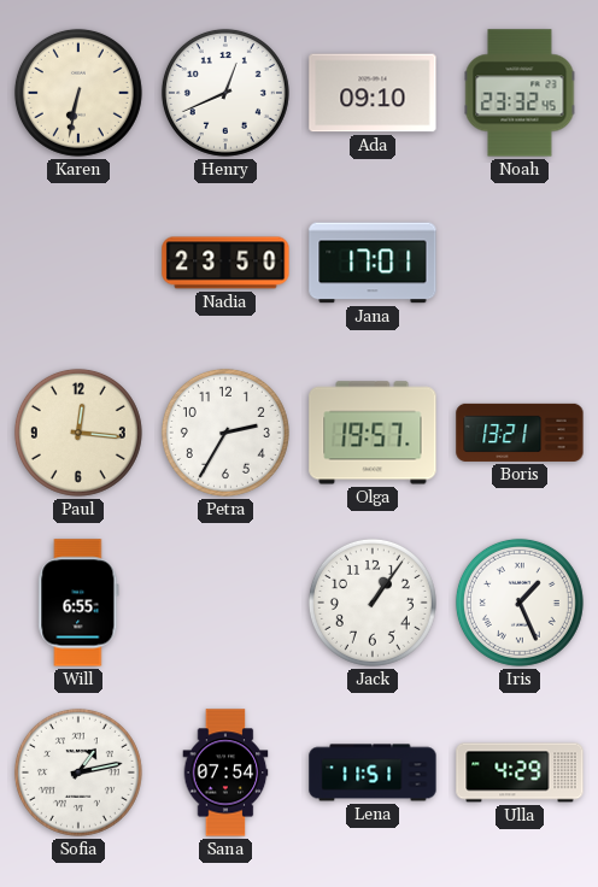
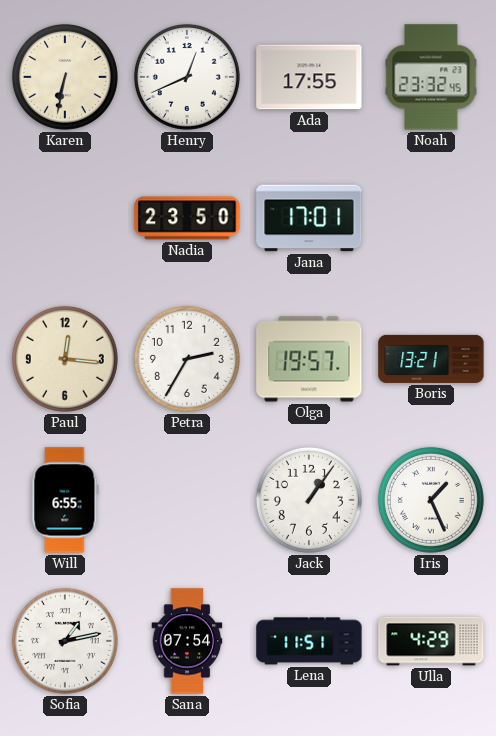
Ada: 09:10 -> 17:55 (309, 77)
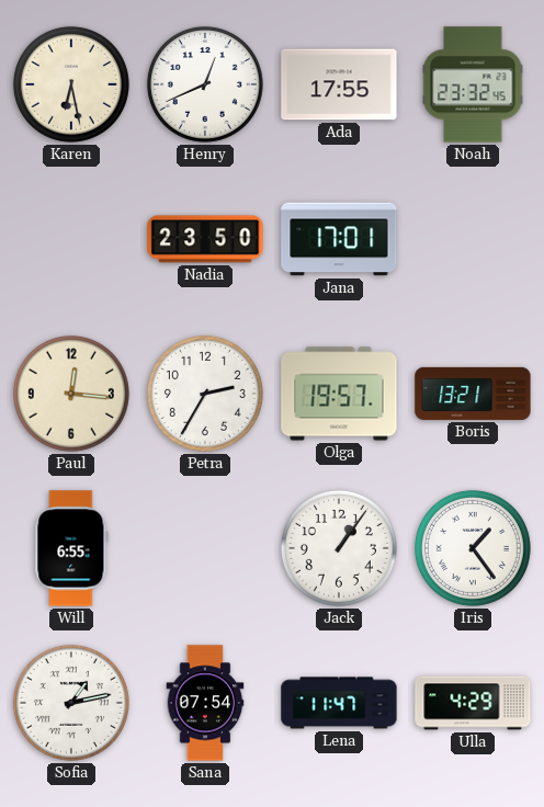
Karen: 6:32 -> 6:28 (71, 84)
Iris: 1:26 -> 1:24 (473, 548)
Lena: 11:51 -> 11:47 (339, 703)
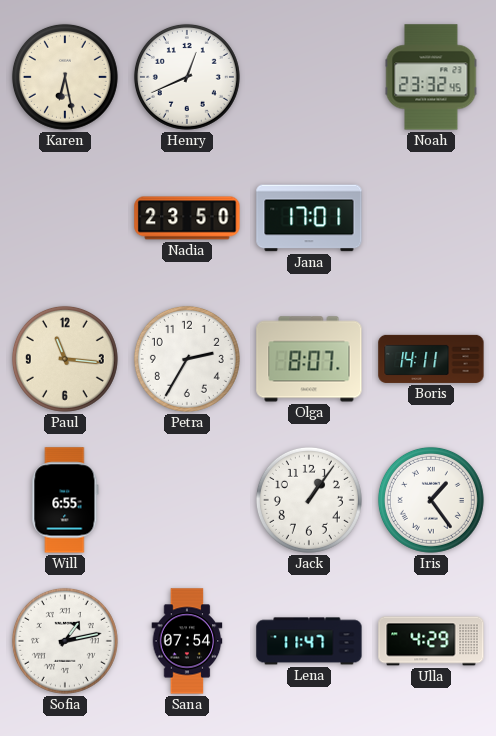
Ada: 17:55 -> none (339, 84)
Paul: 12:16 -> 11:16 (65, 359)
Olga: 19:57 -> 8:07 (309, 359)
Boris: 13:21 -> 14:11 (431, 359)
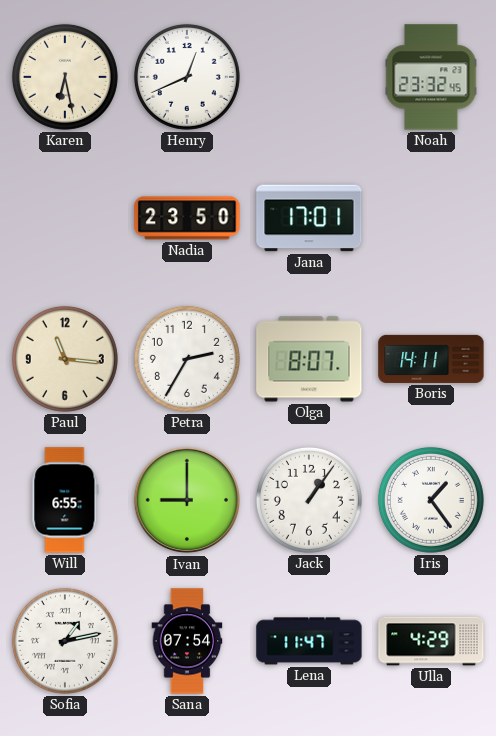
Ivan: none -> 9:00 (187, 500)
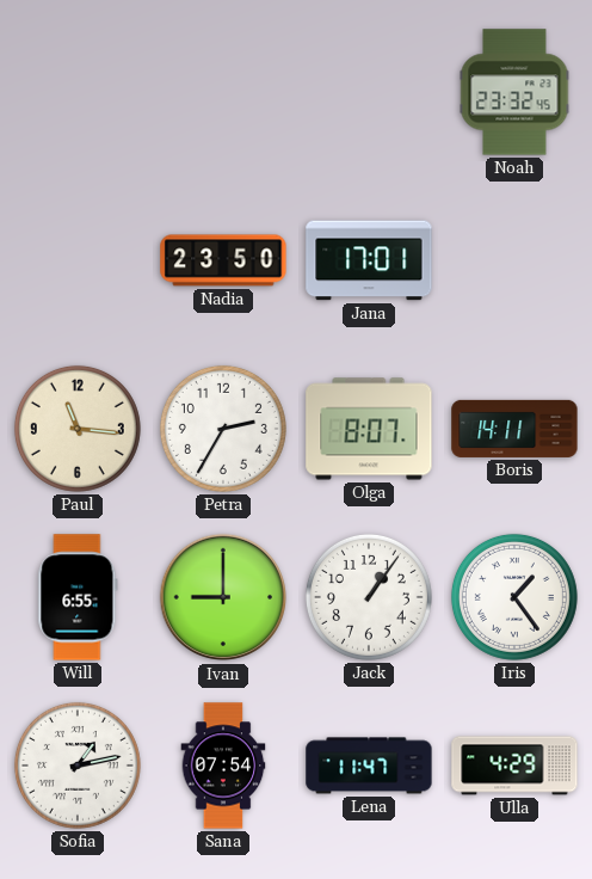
Karen: 6:28 -> none (65, 77)
Henry: 12:41 -> none (187, 77)
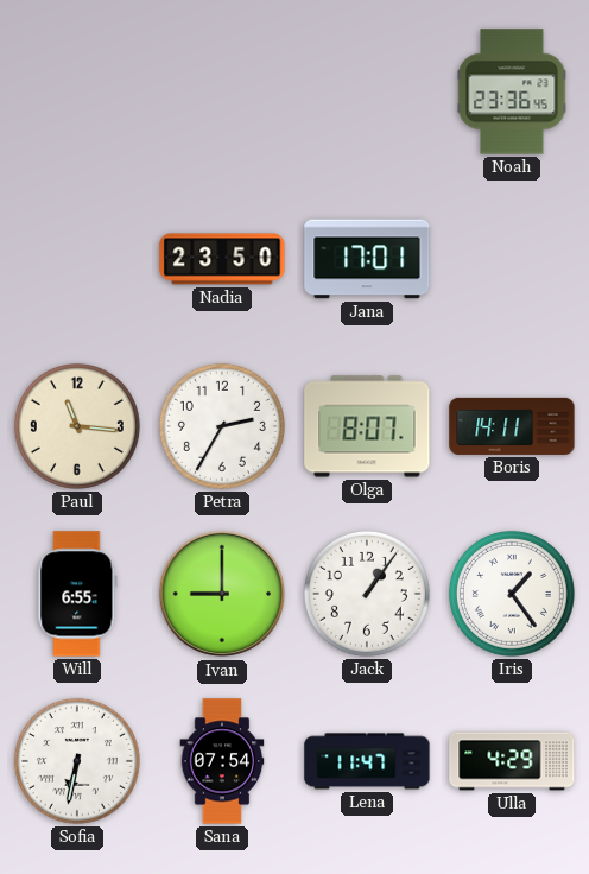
Noah: 23:32 -> 23:36 (512, 91)
Sofia: 1:13 -> 6:32 (77, 761)
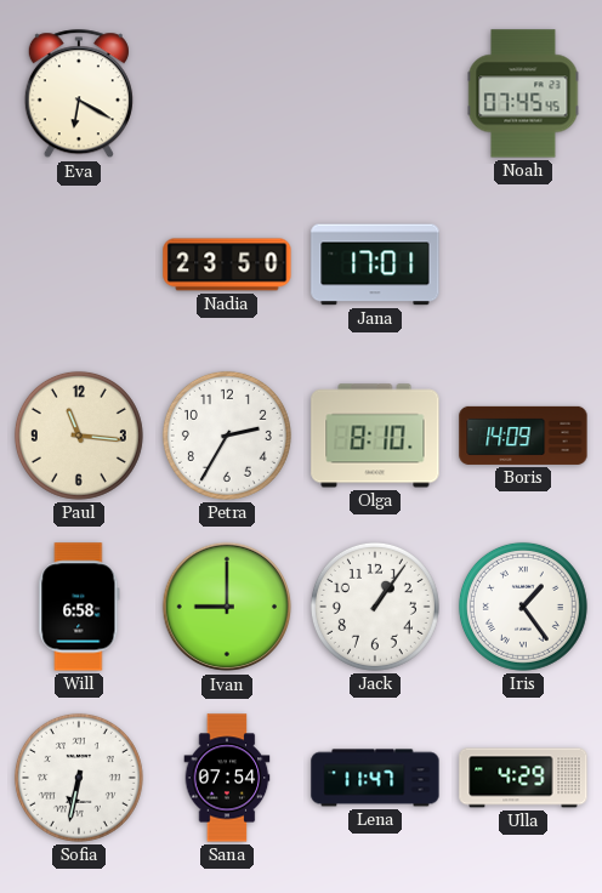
Eva: none -> 6:20 (79, 95)
Noah: 23:36 -> 07:45 (523, 93)
Olga: 8:07 -> 8:10 (375, 436)
Boris: 14:11 -> 14:09 (523, 436)
Will: 6:55 -> 6:58 (79, 607)
